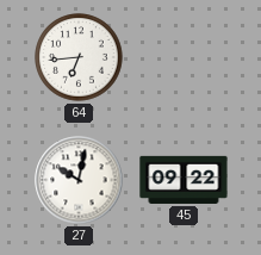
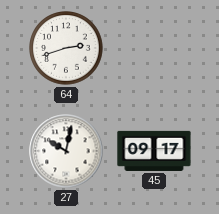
64: 6:44 -> 2:42 (66, 48)
45: 09:22 -> 09:17 (154, 151)
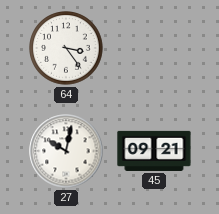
64: 2:42 -> 3:24 (66, 48)
45: 09:17 -> 09:21 (154, 151)
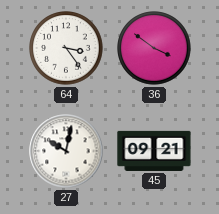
36: none -> 3:51 (154, 48)
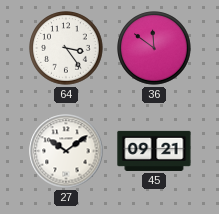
36: 3:51 -> 11:51 (154, 48)
27: 10:02 -> 10:09 (66, 151)
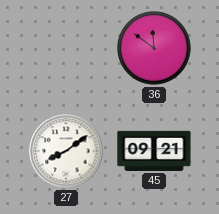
64: 3:24 -> none (66, 48)
27: 10:09 -> 8:09 (66, 151)
